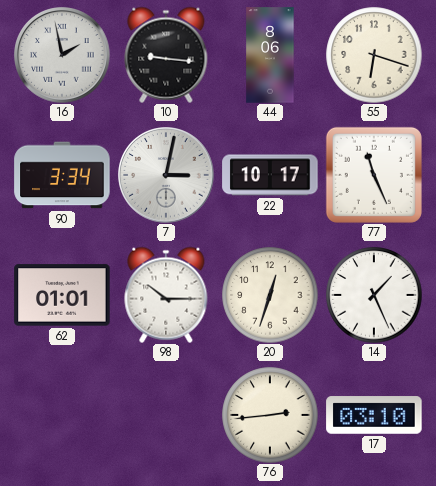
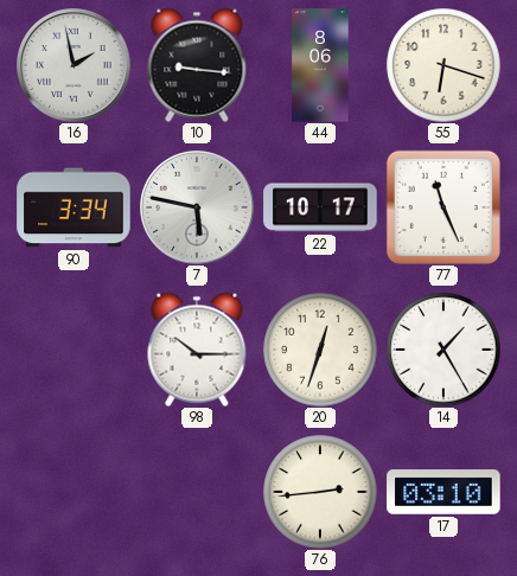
7: 3:02 -> 5:47 (197, 207)
62: 01:01 -> none (62, 295)
14: 1:26 -> 1:25 (443, 350)
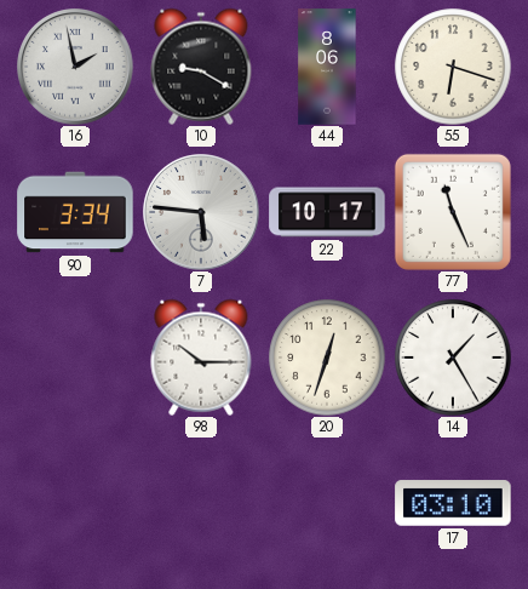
10: 9:16 -> 9:20 (201, 67)
7: 5:47 -> 5:46 (201, 212)
76: 2:44 -> none (320, 492)
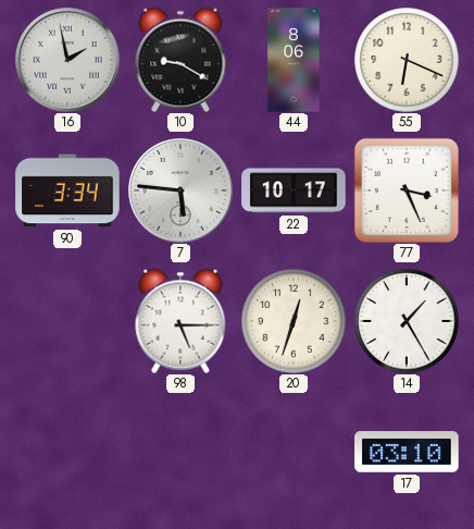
55: 6:18 -> 6:19 (407, 60)
77: 11:26 -> 3:26 (407, 190)
98: 10:15 -> 5:15 (180, 321)
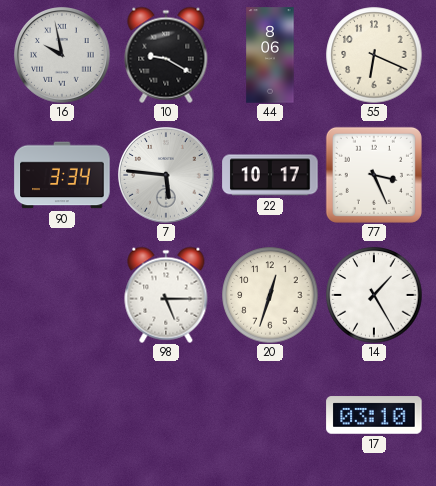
16: 1:58 -> 9:58 (62, 55)
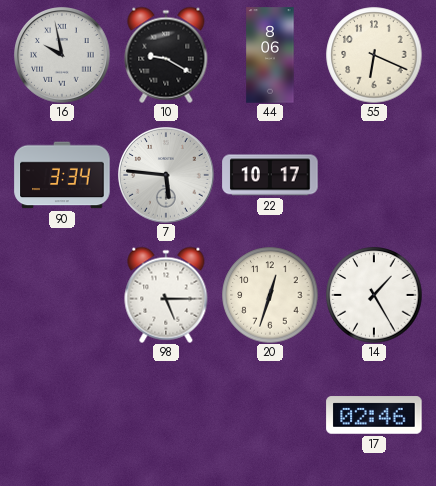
77: 3:26 -> none (374, 175)
17: 03:10 -> 02:46 (374, 415)
